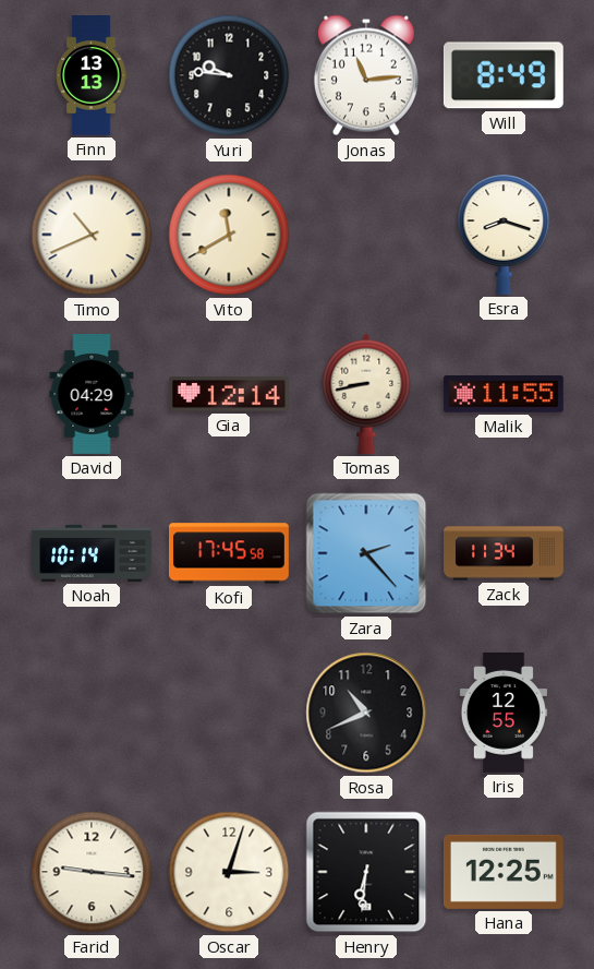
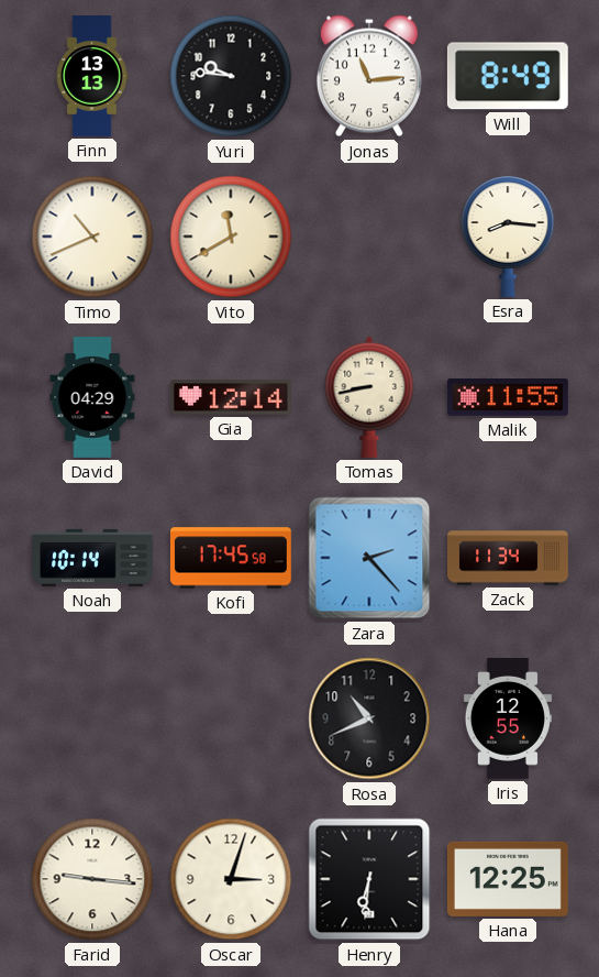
Esra: 8:18 -> 8:16 (508, 237)
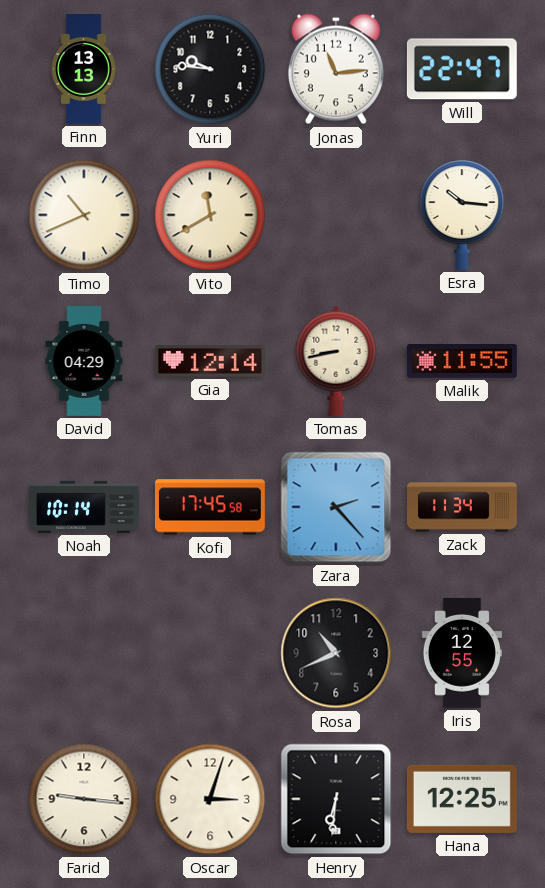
Will: 8:49 -> 22:47 (462, 69)
Esra: 8:16 -> 10:16 (462, 215)
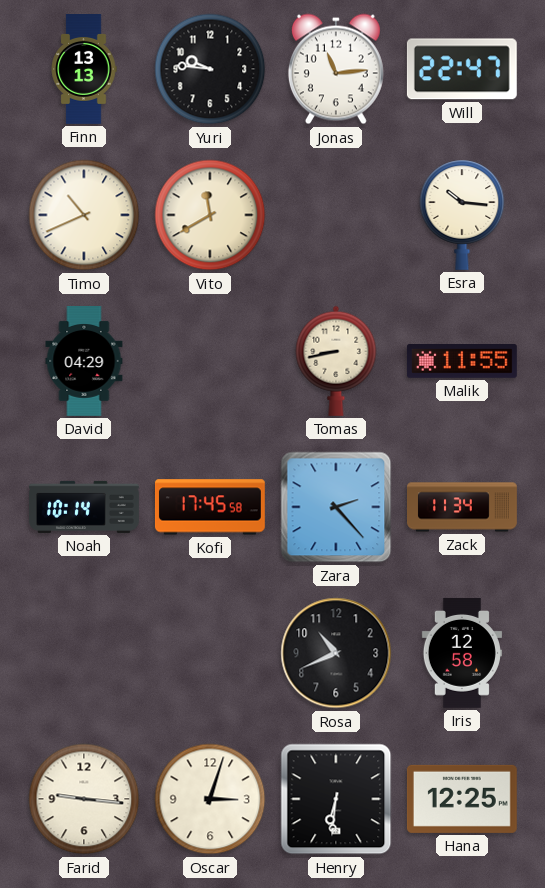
Gia: 12:14 -> none (210, 361)
Iris: 12:55 -> 12:58 (462, 653)
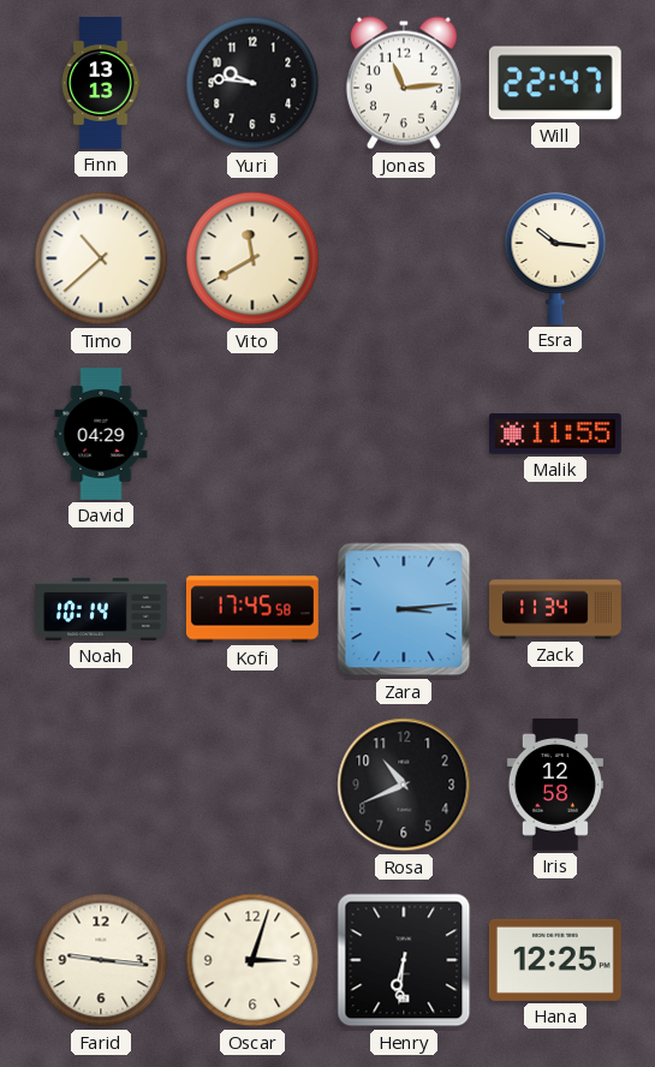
Timo: 10:41 -> 10:38 (101, 258)
Tomas: 8:43 -> none (336, 361)
Zara: 2:23 -> 3:14 (404, 609)
